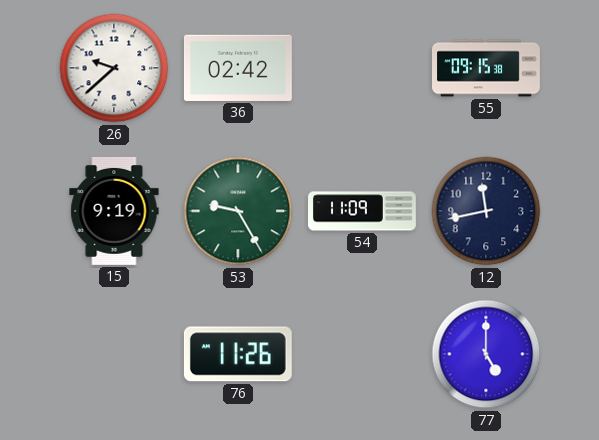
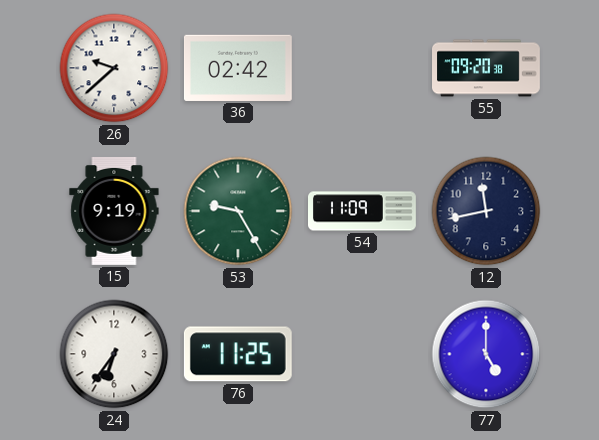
55: 09:15 -> 09:20 (487, 68)
24: none -> 6:36 (114, 354)
76: 11:26 -> 11:25 (238, 354)
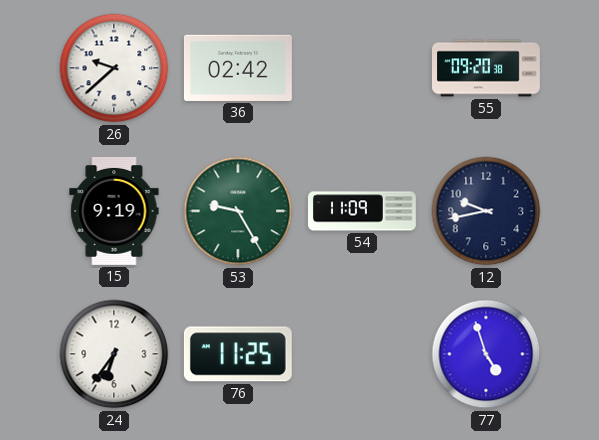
12: 11:43 -> 9:43 (486, 211)
77: 5:00 -> 4:57 (486, 354)
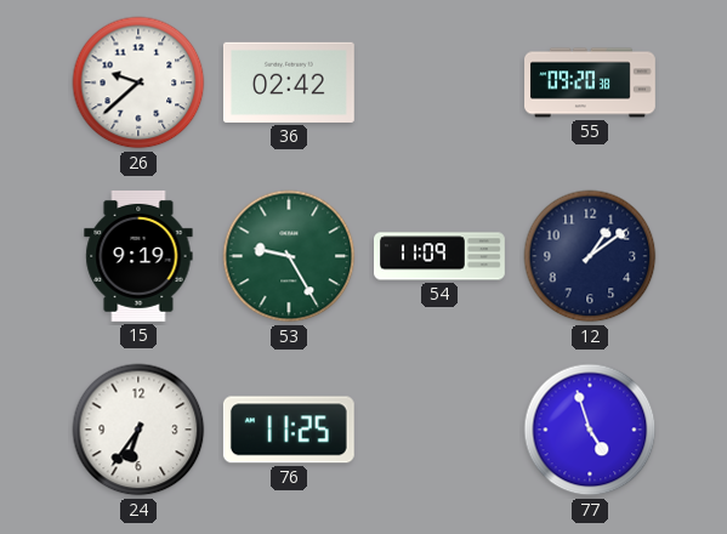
12: 9:43 -> 1:09 (590, 256)
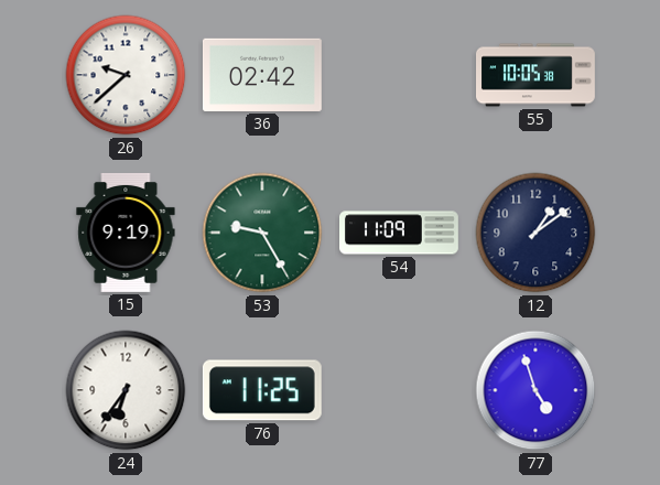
55: 09:20 -> 10:05 (537, 75)
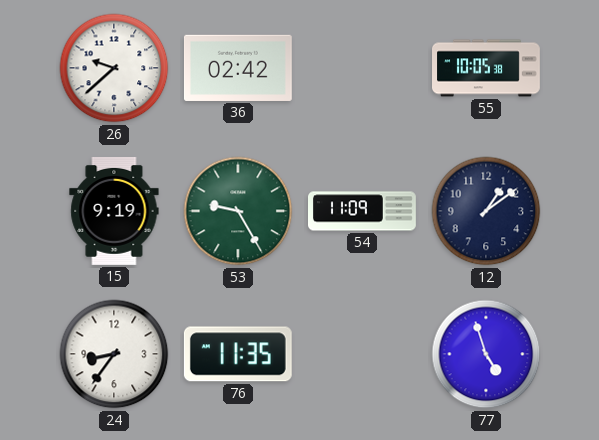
24: 6:36 -> 8:36 (114, 354)
76: 11:25 -> 11:35 (238, 354)
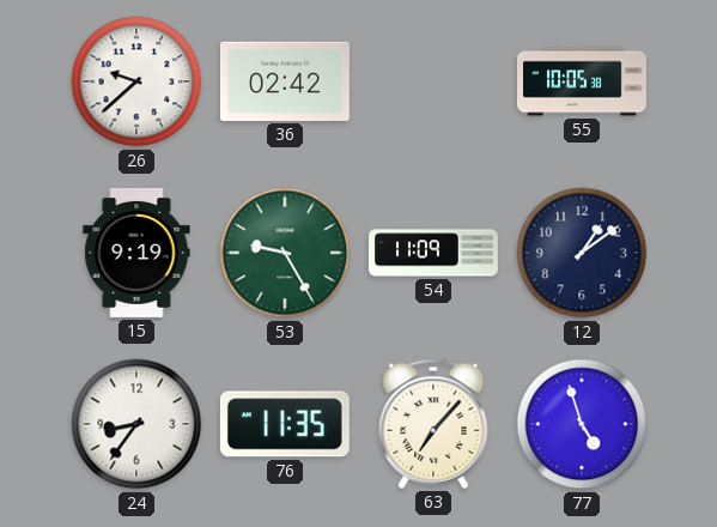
63: none -> 7:07 (433, 424)
